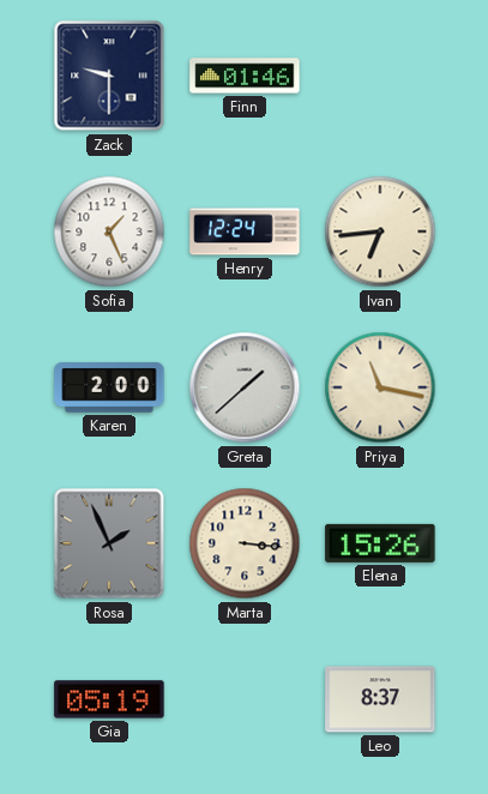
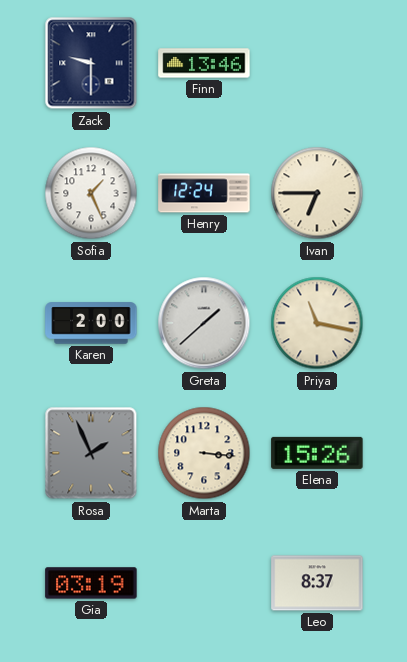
Finn: 01:46 -> 13:46 (204, 63)
Ivan: 6:44 -> 6:45 (317, 193)
Gia: 05:19 -> 03:19 (91, 583)
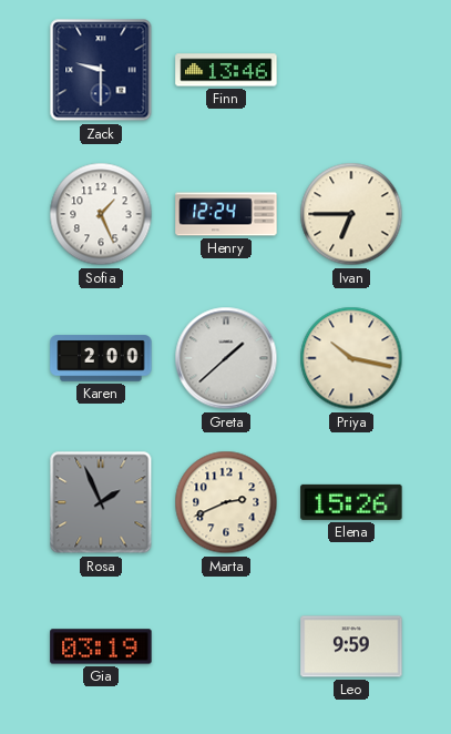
Priya: 11:17 -> 10:17 (351, 358)
Marta: 3:16 -> 2:41 (226, 502)
Leo: 8:37 -> 9:59 (351, 646)
